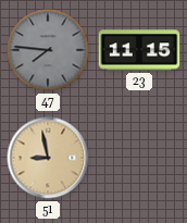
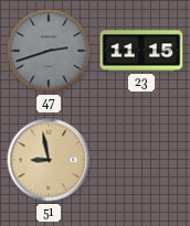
47: 7:46 -> 2:42 (49, 51)
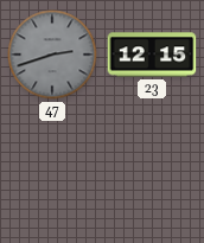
23: 11:15 -> 12:15 (152, 55)
51: 8:58 -> none (49, 160)
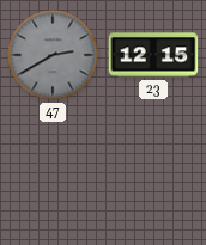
47: 2:42 -> 2:40 (53, 55)
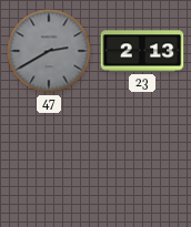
23: 12:15 -> 2:13 (142, 51)
